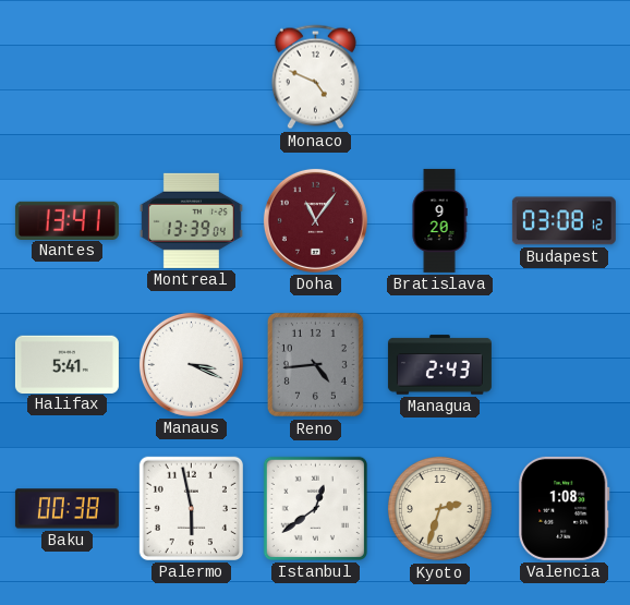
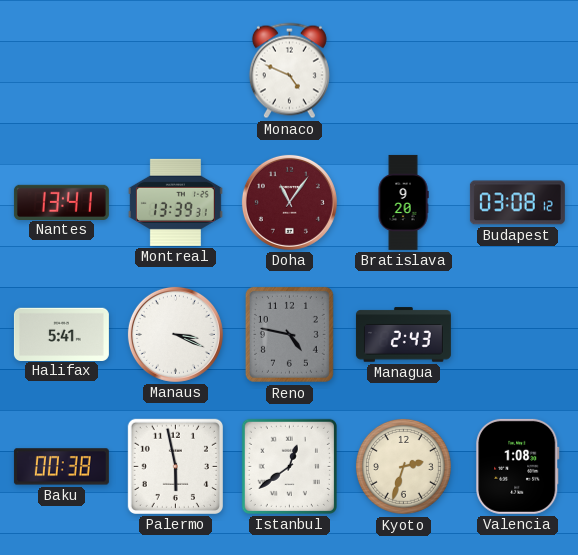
Montreal: 13:39:04 -> 13:39:31 (175, 202)
Reno: 4:44 -> 4:47 (289, 334)
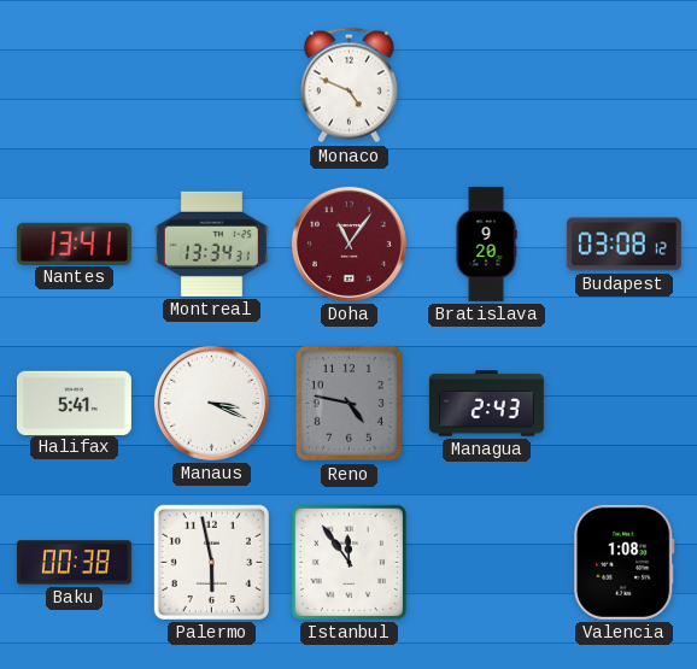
Montreal: 13:39 -> 13:34 (211, 243)
Istanbul: 12:39 -> 11:54 (348, 562)
Kyoto: 2:33 -> none (403, 466)
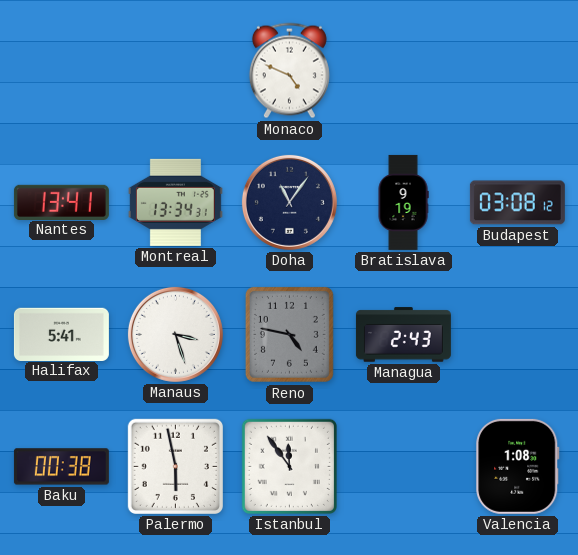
Doha dial: burgundy -> navy (289, 202)
Bratislava: 9:20 -> 9:19 (403, 202)
Manaus: 3:19 -> 3:27 (175, 334)
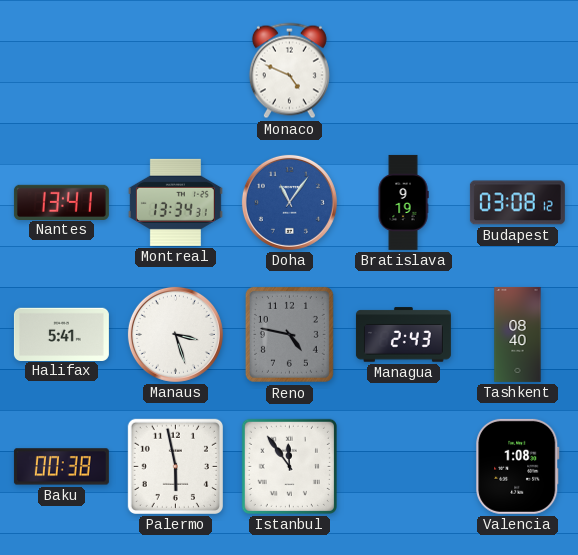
Doha dial: navy -> blue (289, 202)
Tashkent: none -> 08:40 (518, 334)
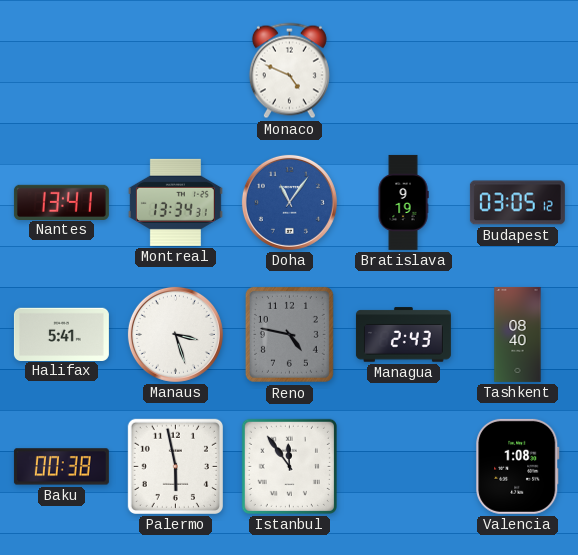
Budapest: 03:08 -> 03:05 (517, 203)
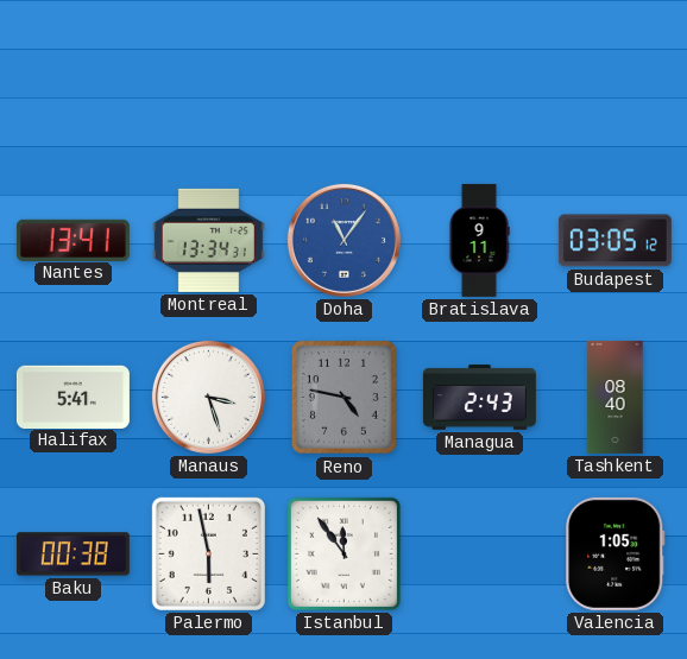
Monaco: 4:49 -> none (289, 71)
Bratislava: 9:19 -> 9:11 (479, 240)
Valencia: 1:08 -> 1:05 (616, 553)
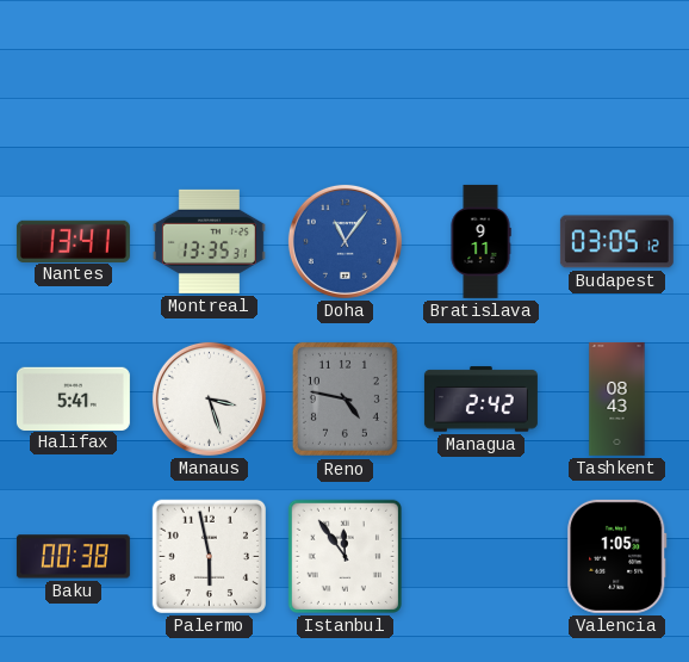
Montreal: 13:34 -> 13:35 (209, 241)
Managua: 2:43 -> 2:42 (480, 400)
Tashkent: 08:40 -> 08:43 (617, 398)
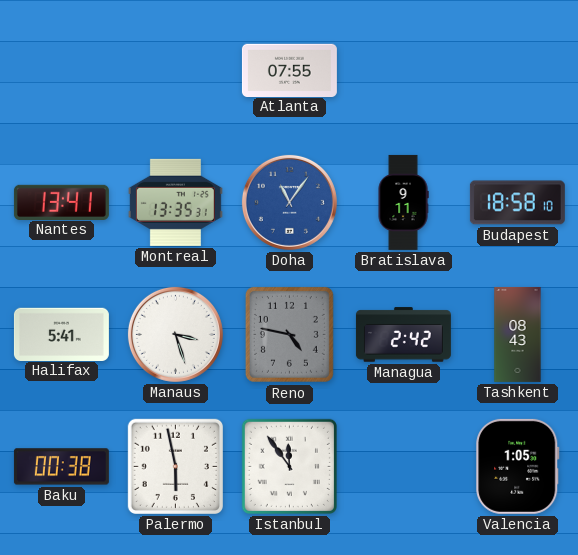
Atlanta: none -> 07:55 (289, 70)
Budapest: 03:05 -> 18:58 (517, 203)
